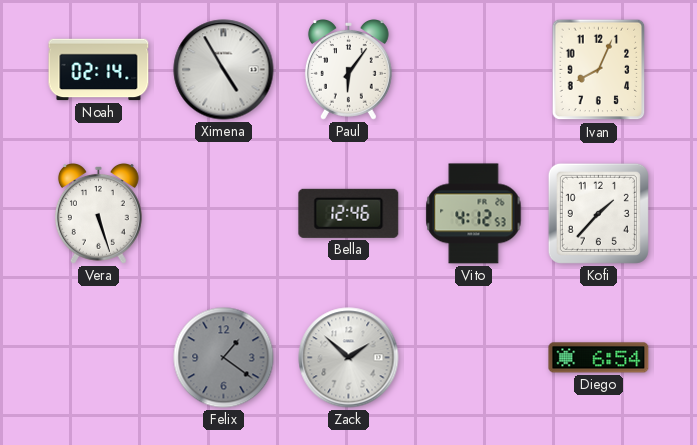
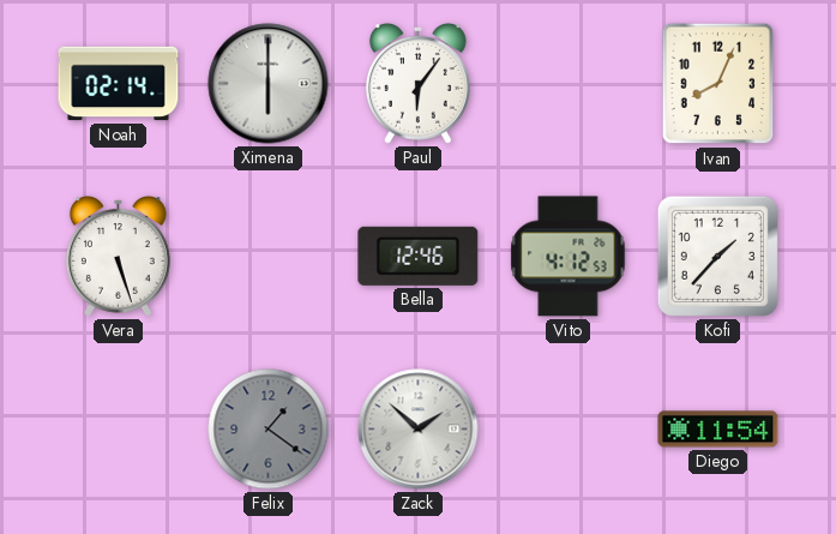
Ximena: 4:55 -> 6:00 (269, 84)
Diego: 6:54 -> 11:54 (718, 430)
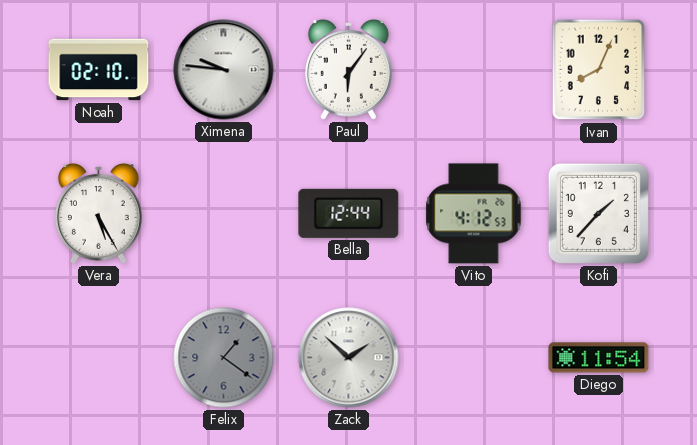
Noah: 02:14 -> 02:10 (99, 70)
Ximena: 6:00 -> 9:46 (224, 70)
Vera: 5:27 -> 5:25 (98, 214)
Bella: 12:46 -> 12:44 (349, 213)
